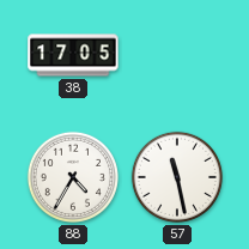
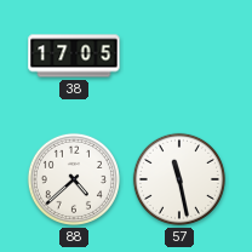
88: 4:35 -> 4:38 (74, 179)
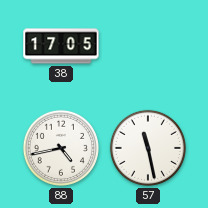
88: 4:38 -> 4:43 (61, 148)
